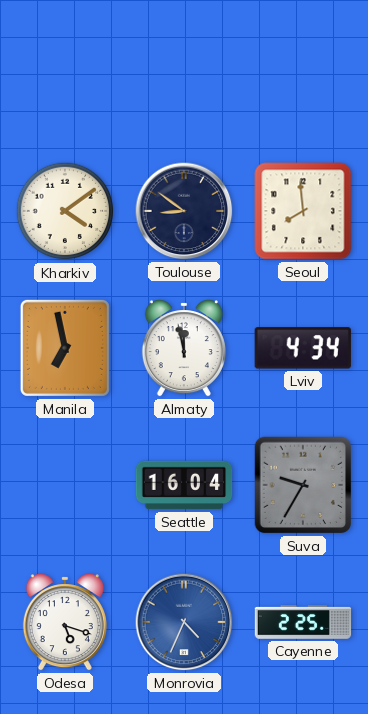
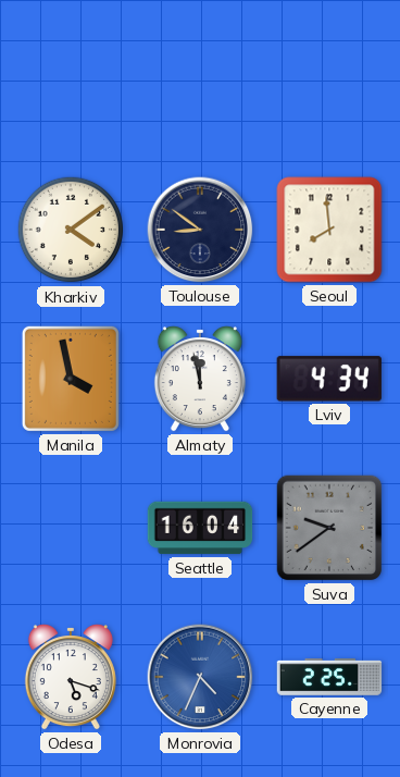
Manila: 6:58 -> 3:58 (71, 379)
Suva: 9:35 -> 9:39 (329, 528)
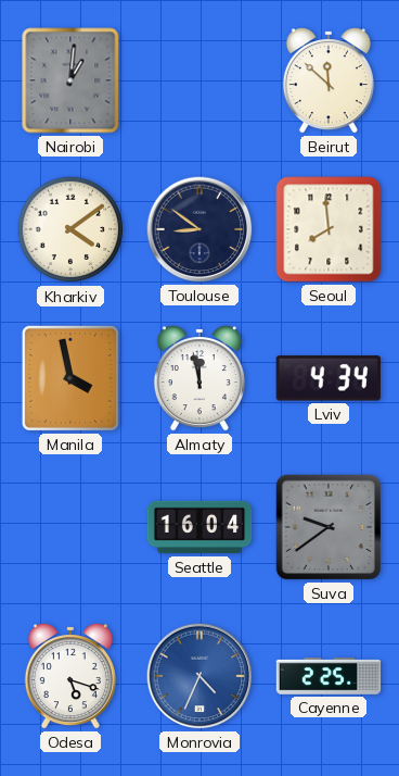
Nairobi: none -> 1:01 (70, 80)
Beirut: none -> 11:52 (329, 80)
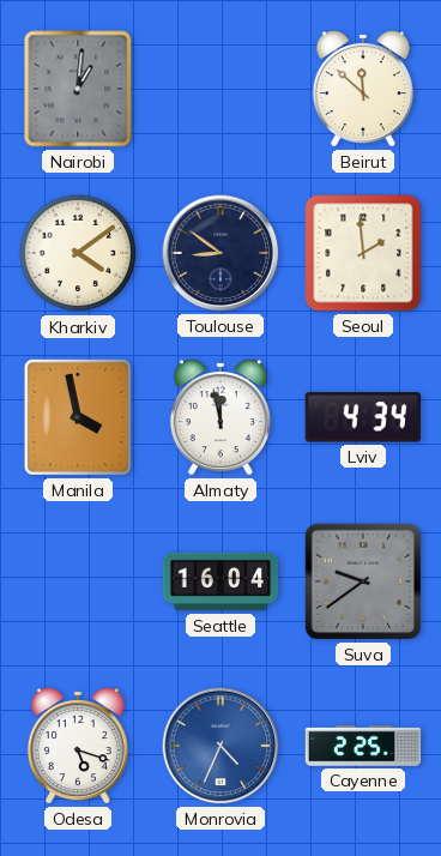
Seoul: 7:59 -> 1:59 (363, 253)
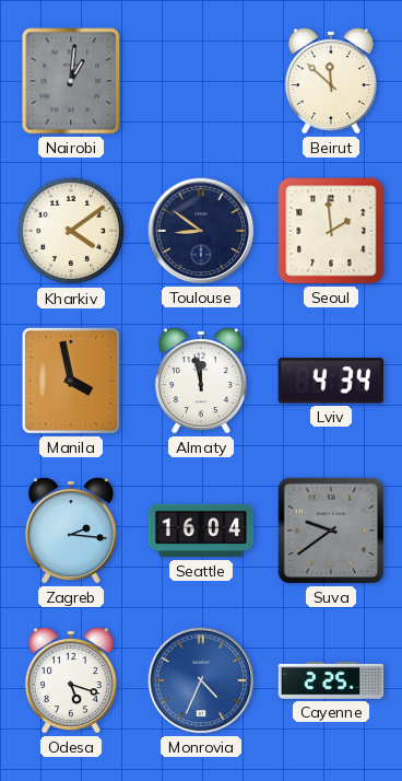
Zagreb: none -> 2:16 (71, 531)
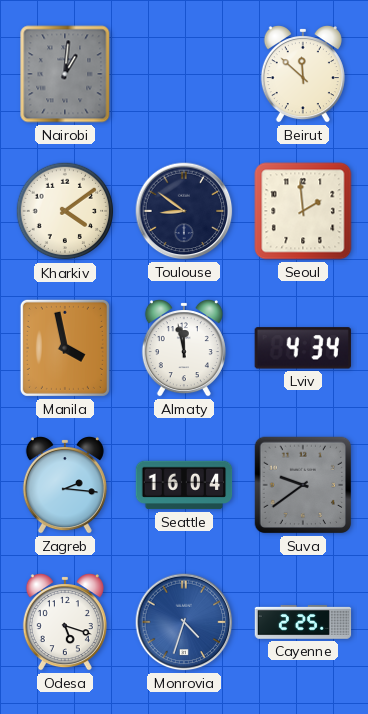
Monrovia: 4:34 -> 4:33 (184, 622)
